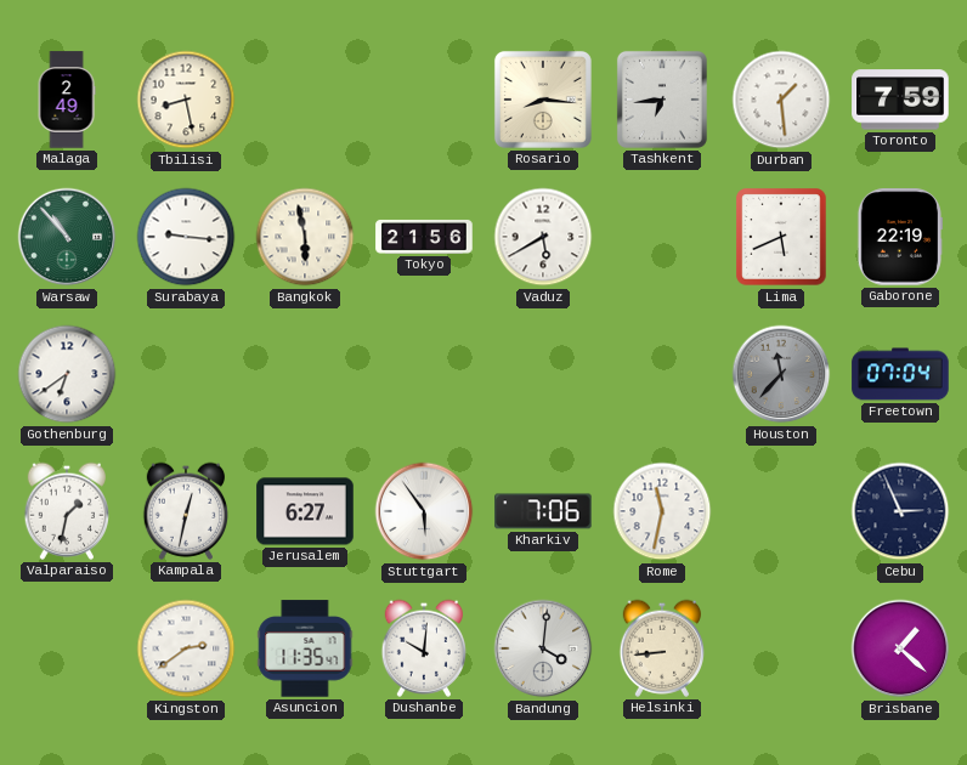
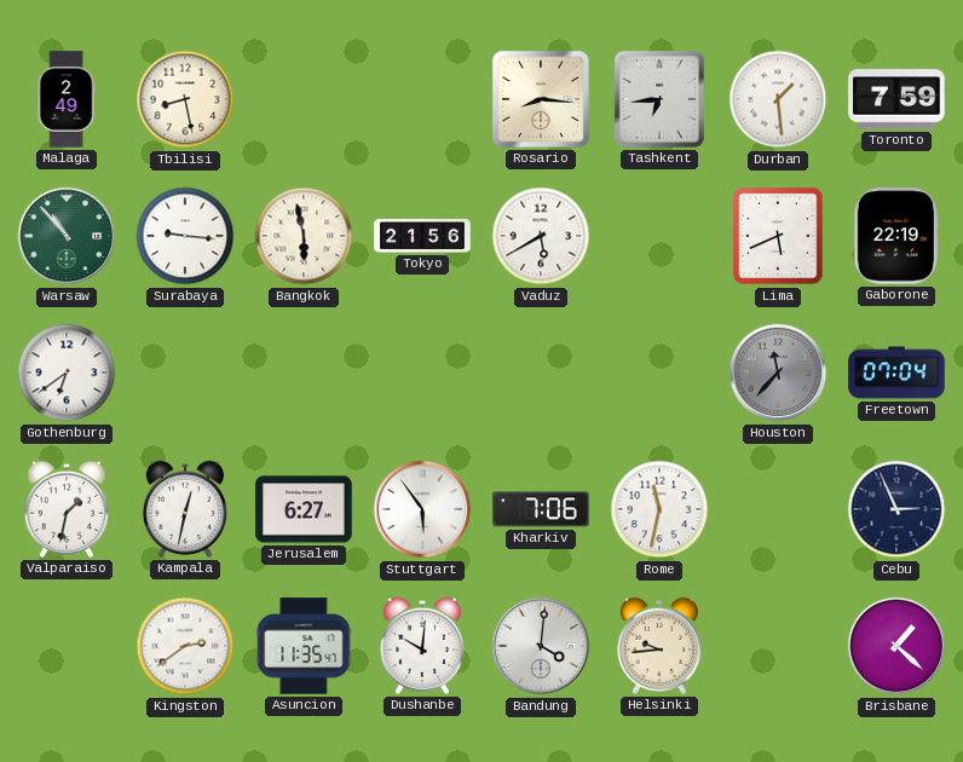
Helsinki: 8:44 -> 9:44 (658, 646)
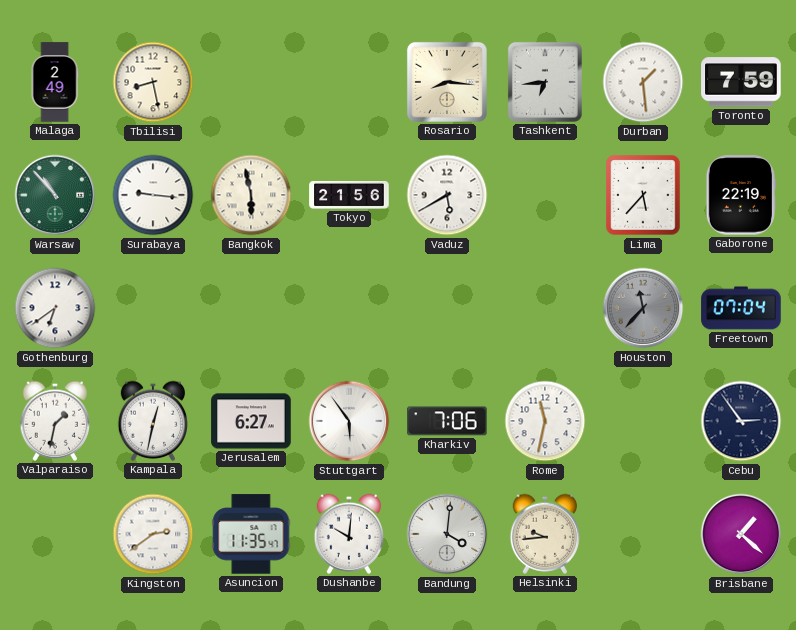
Lima: 5:41 -> 5:37 (643, 195)
Cebu: 2:56 -> 2:54 (741, 421)
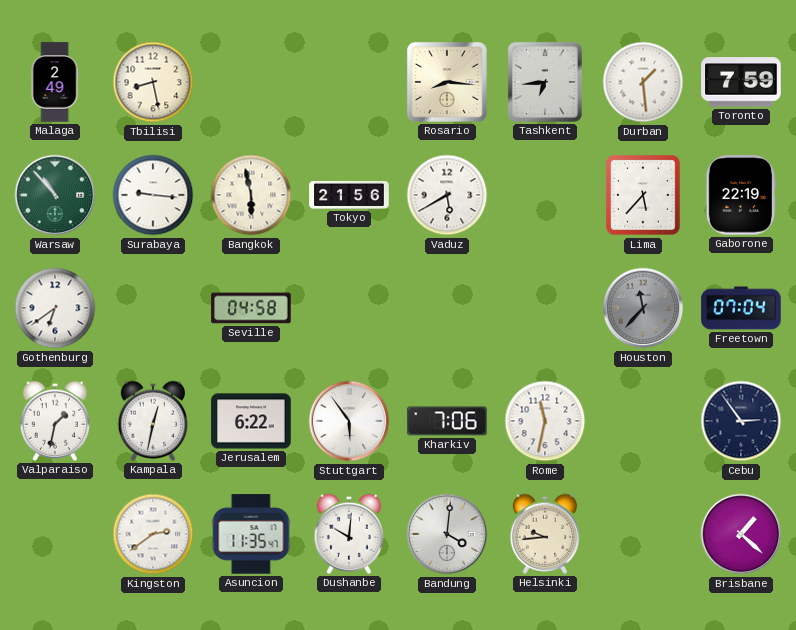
Seville: none -> 04:58 (251, 308)
Jerusalem: 6:27 -> 6:22 (251, 421)
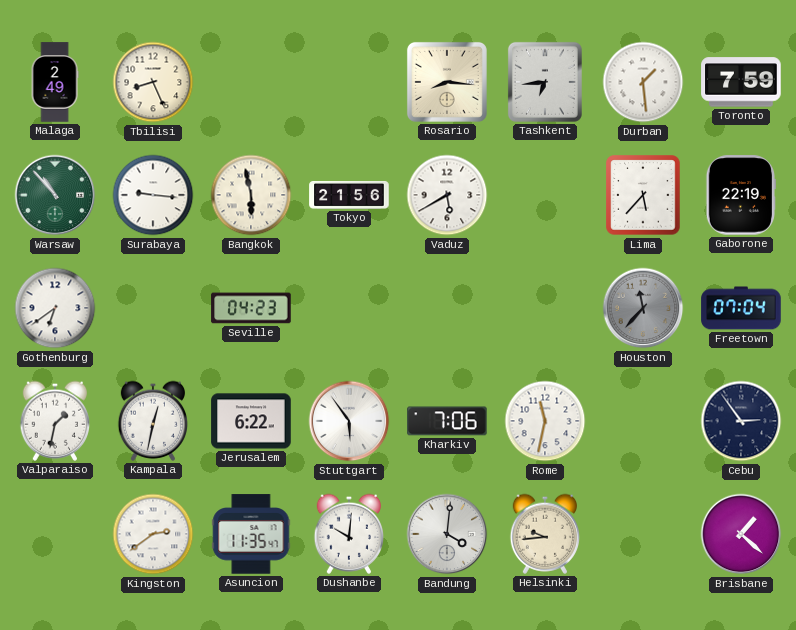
Tbilisi: 8:28 -> 8:26 (153, 82)
Seville: 04:58 -> 04:23 (251, 308)
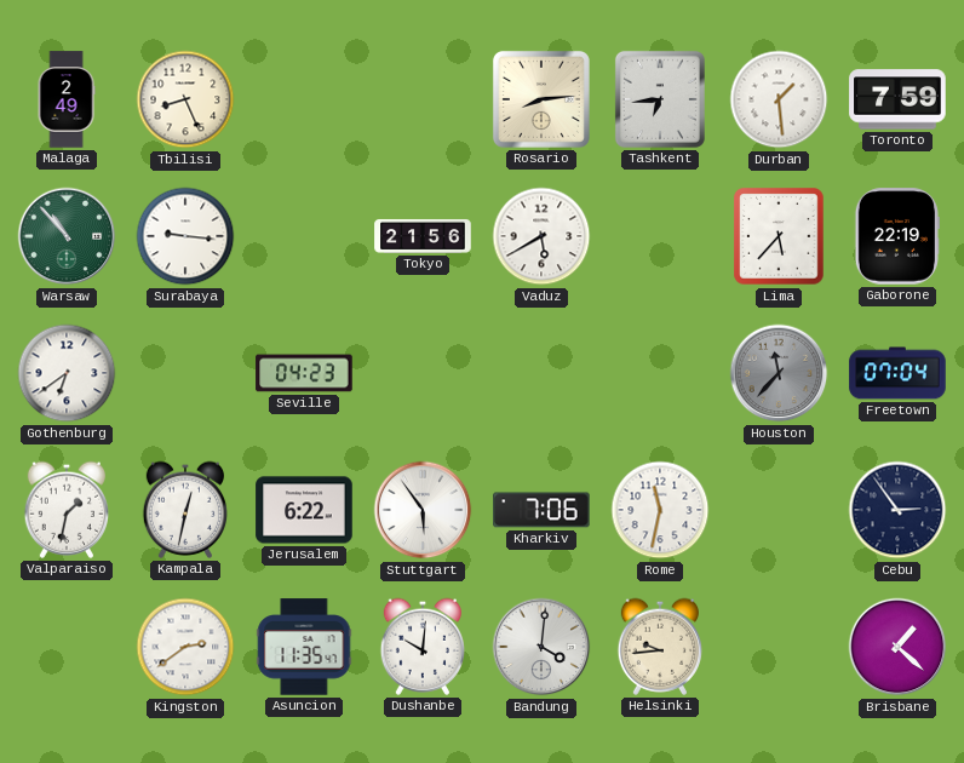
Rosario: 8:16 -> 8:14 (541, 99)
Bangkok: 5:58 -> none (251, 195)
